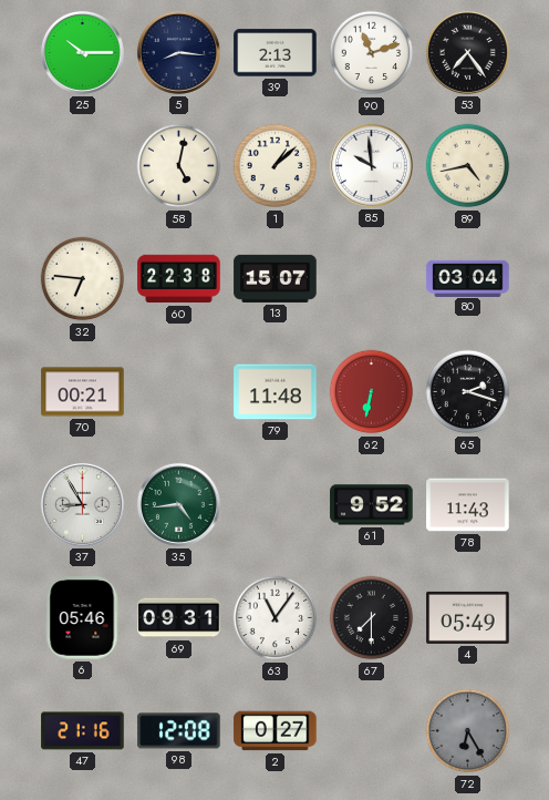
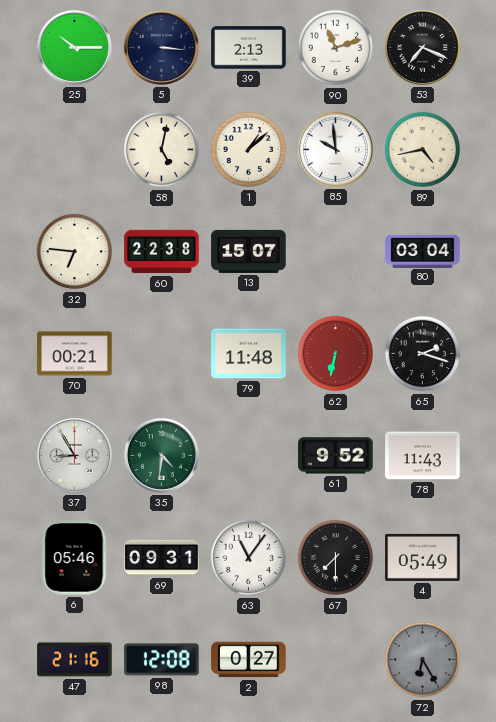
5: 8:16 -> 3:16 (161, 47)
53: 7:24 -> 7:19 (422, 47)
35: 4:44 -> 4:31 (161, 455)
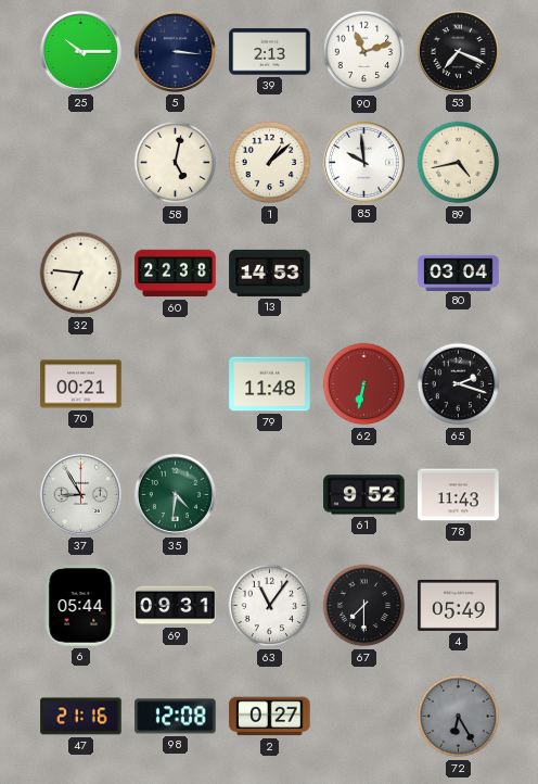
13: 15:07 -> 14:53 (270, 273)
6: 05:46 -> 05:44 (81, 606)
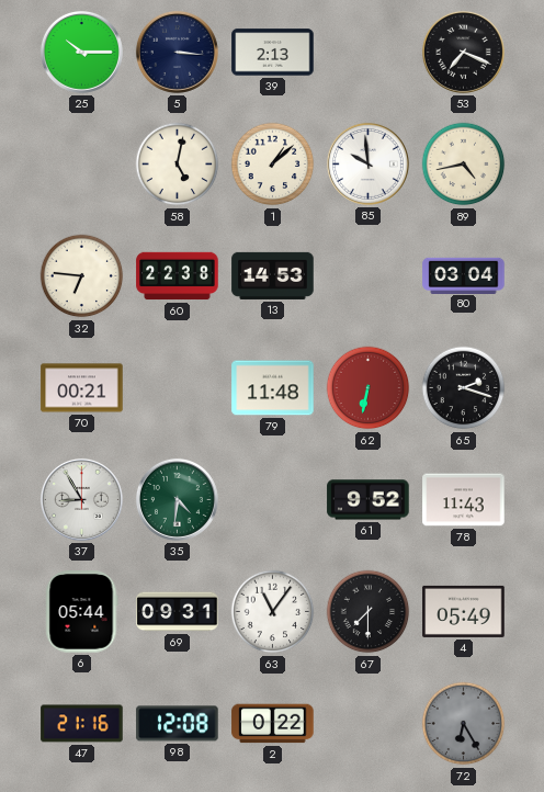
90: 11:12 -> none (364, 52)
2: 0:27 -> 0:22 (273, 724)
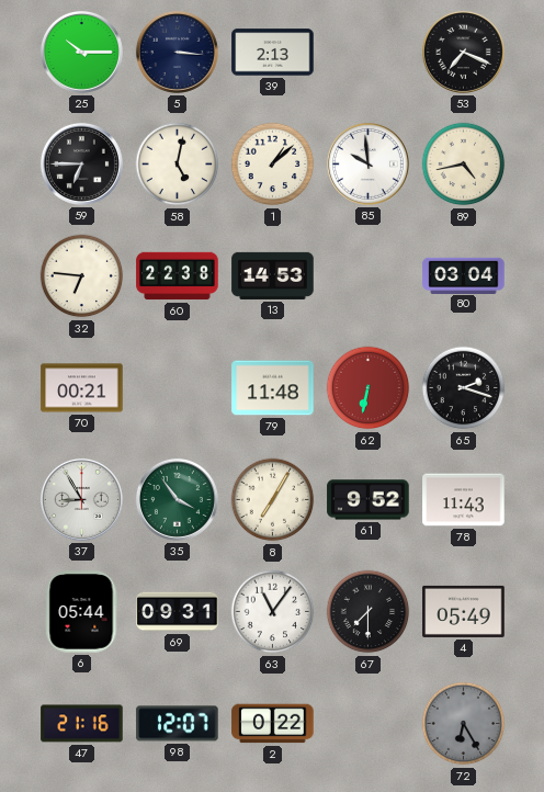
59: none -> 6:45 (81, 163)
35: 4:31 -> 3:54 (177, 499)
8: none -> 7:05 (273, 500)
98: 12:08 -> 12:07 (178, 724)
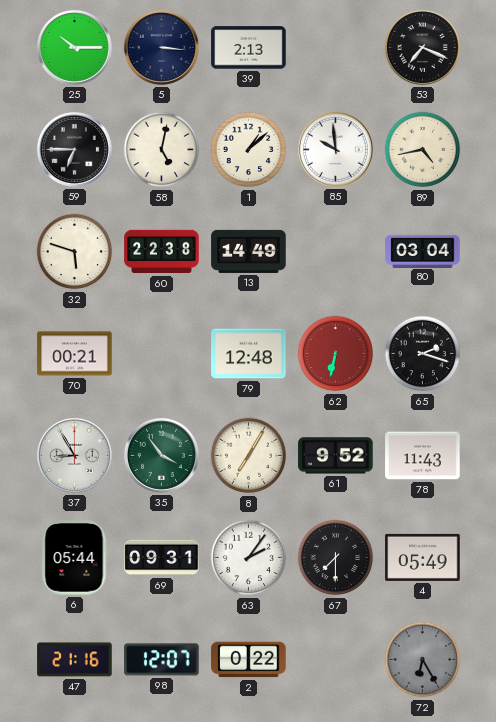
32: 6:46 -> 5:48 (75, 252)
13: 14:53 -> 14:49 (249, 251)
79: 11:48 -> 12:48 (249, 354)
63: 11:06 -> 2:06 (249, 558)
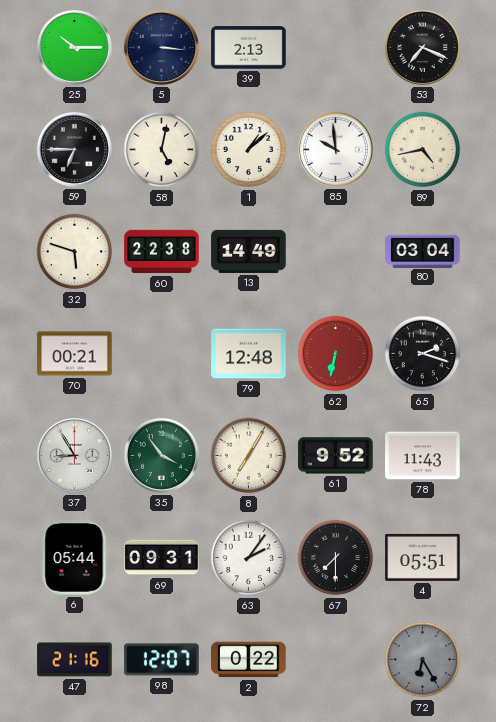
4: 05:49 -> 05:51 (423, 557)
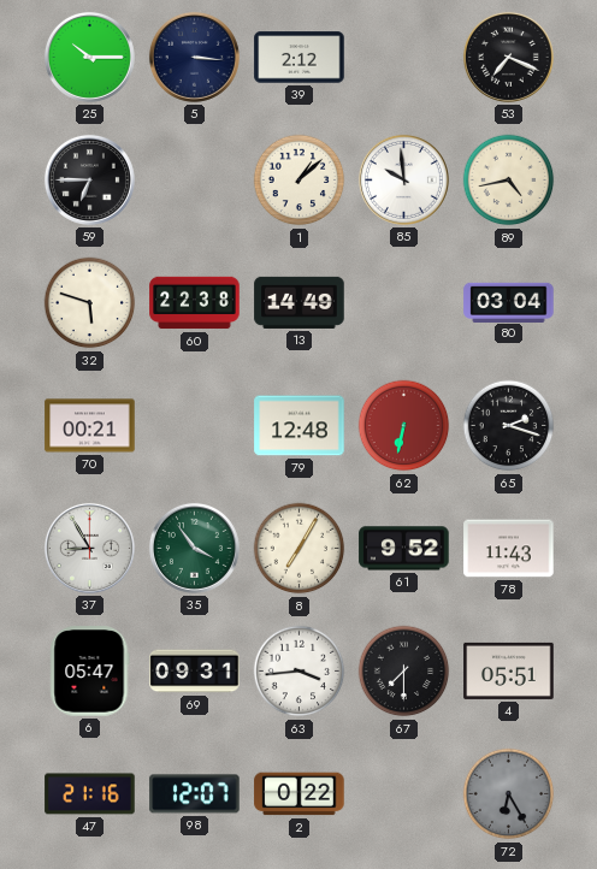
39: 2:13 -> 2:12 (300, 58)
58: 5:02 -> none (162, 150)
6: 05:44 -> 05:47 (90, 672)
63: 2:06 -> 3:44 (300, 672)
